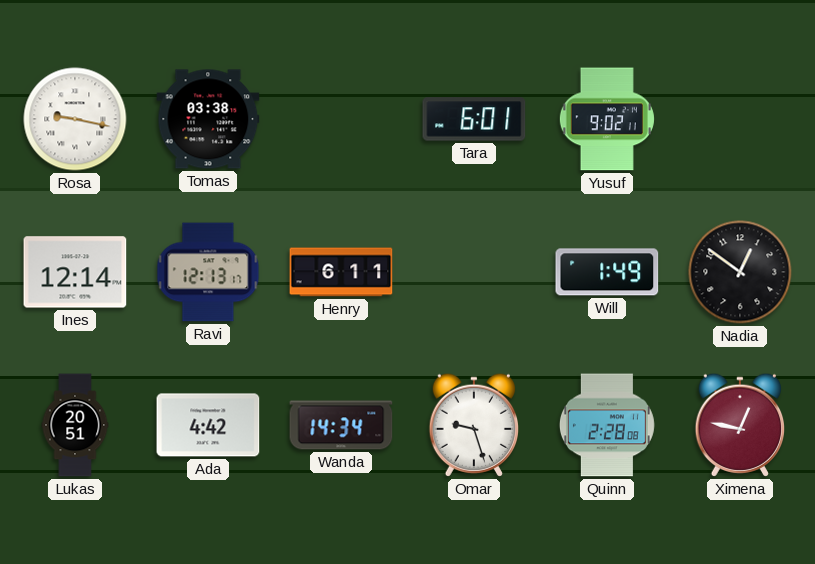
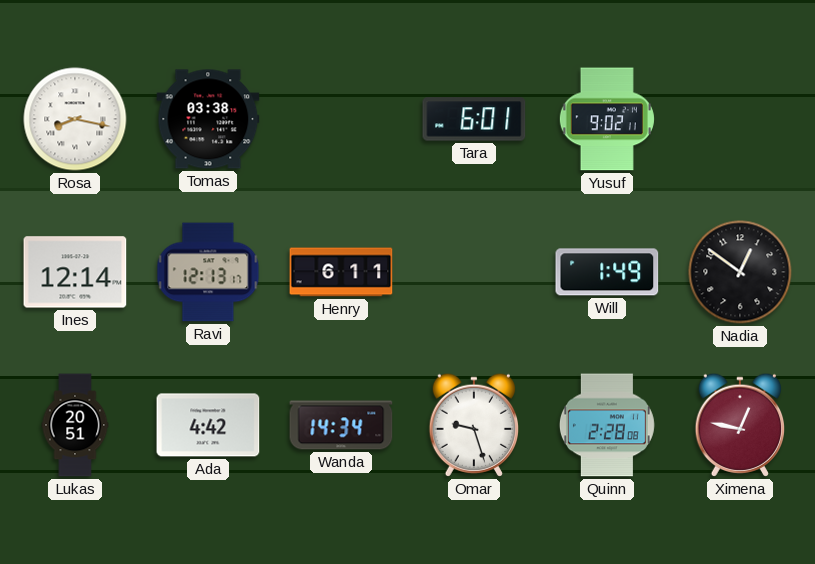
Rosa: 9:17 -> 8:17 (75, 119)
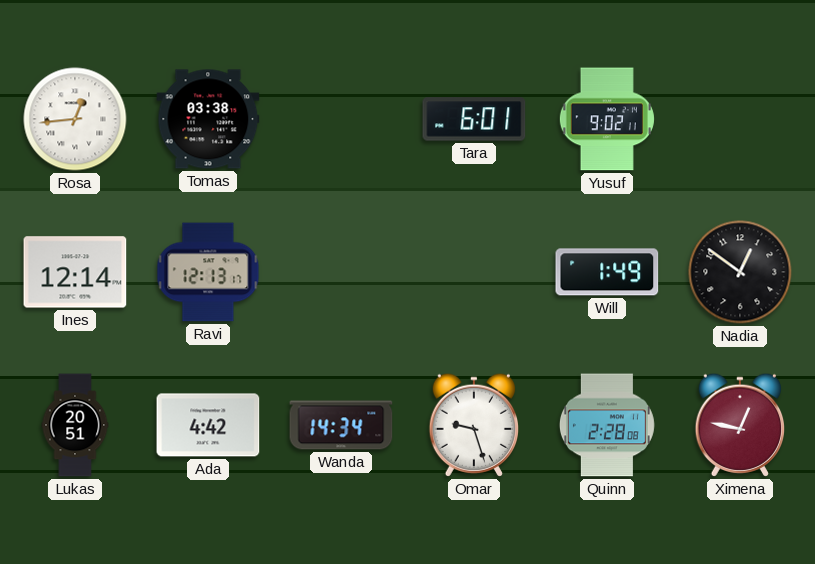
Rosa: 8:17 -> 12:44 (75, 119)
Henry: 6:11 -> none (341, 272)
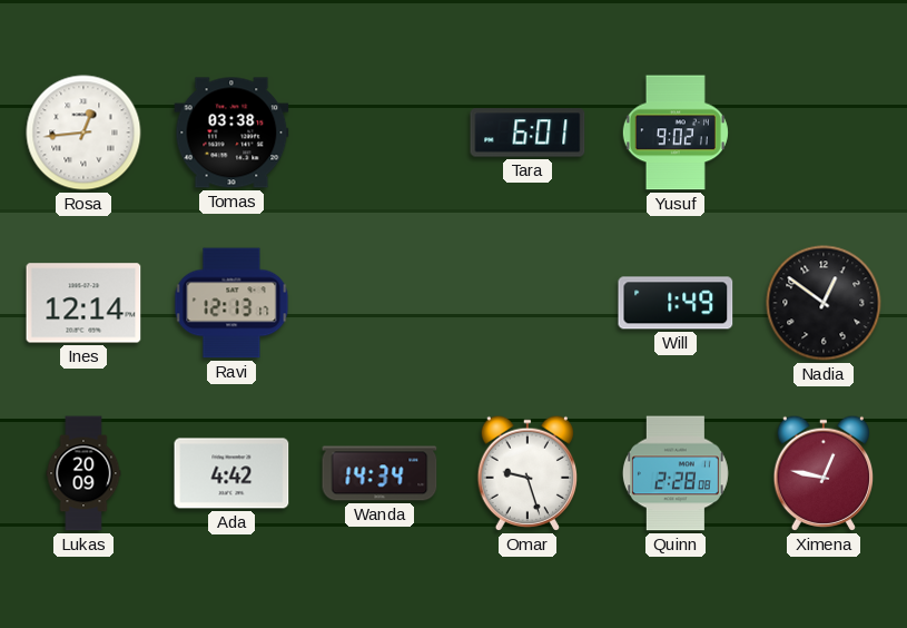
Lukas: 20:51 -> 20:09 (83, 473)
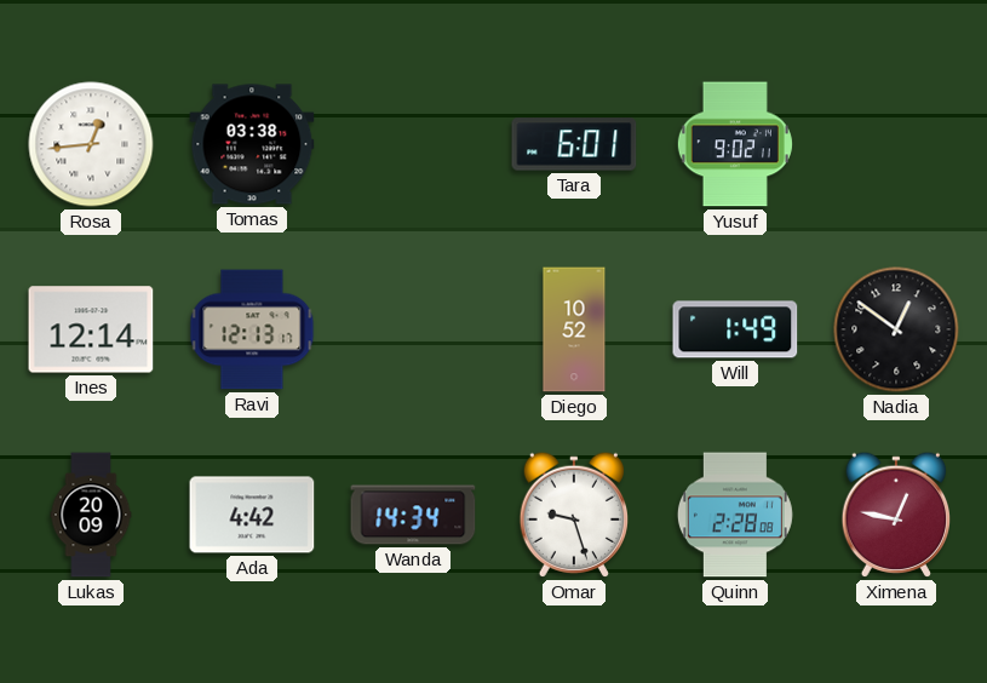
Diego: none -> 10:52 (574, 329)
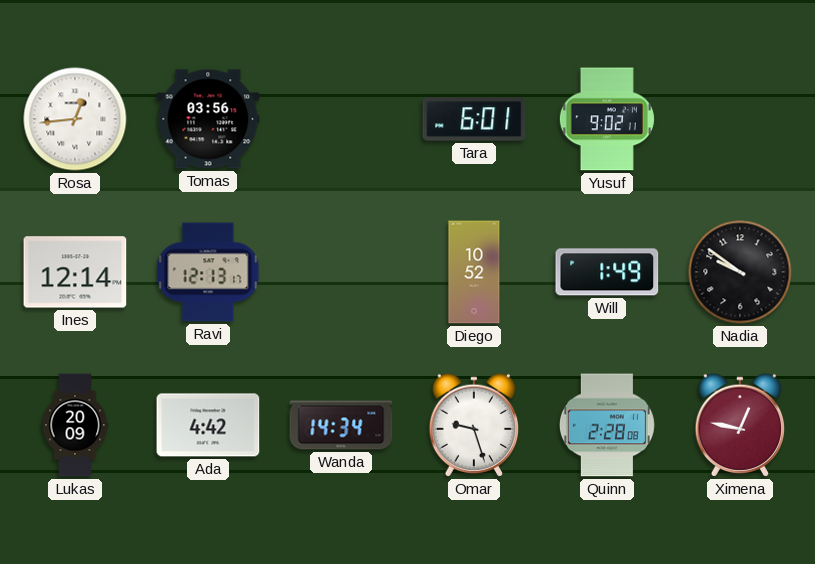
Tomas: 03:38 -> 03:56 (208, 119)
Nadia: 12:51 -> 9:51 (740, 272)
